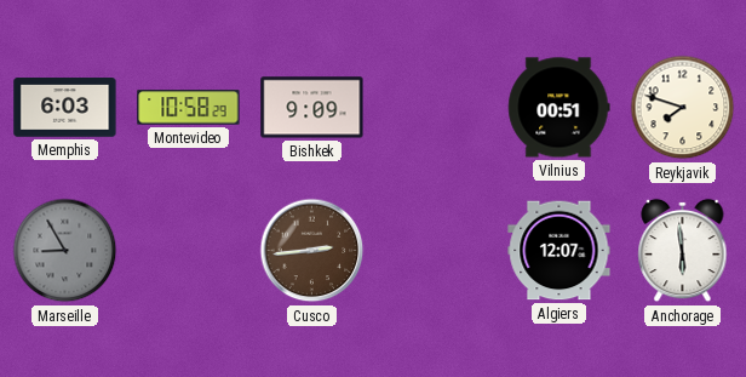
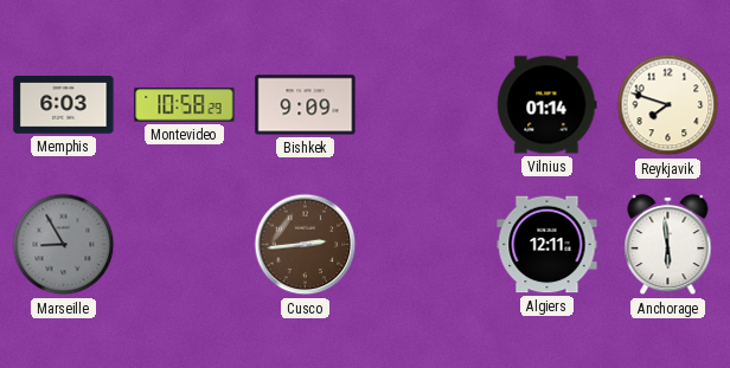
Vilnius: 00:51 -> 01:14 (547, 105)
Algiers: 12:07 -> 12:11 (547, 245)
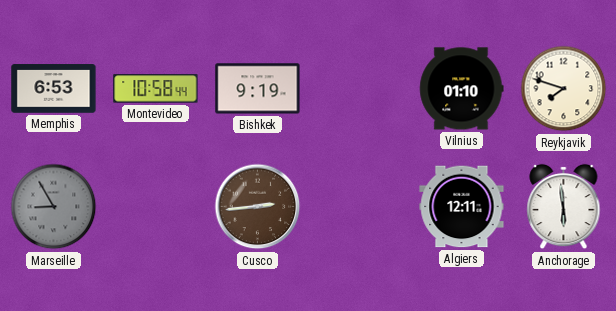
Memphis: 6:03 -> 6:53 (54, 89)
Montevideo: 10:58:29 -> 10:58:44 (156, 89)
Bishkek: 9:09 -> 9:19 (258, 89)
Vilnius: 01:14 -> 01:10 (462, 89)
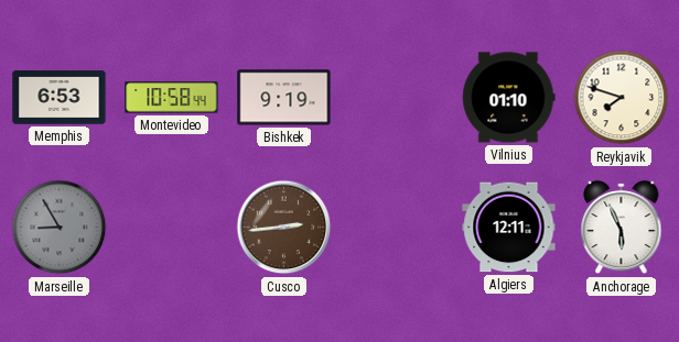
Anchorage: 5:59 -> 5:56 (622, 228)
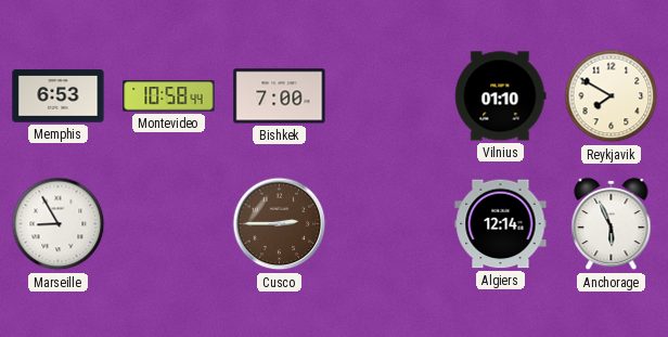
Bishkek: 9:19 -> 7:00 (280, 96)
Reykjavik: 7:48 -> 7:50 (612, 96)
Marseille dial: grey -> white (59, 224)
Cusco: 2:44 -> 2:45 (280, 224)
Algiers: 12:11 -> 12:14 (501, 224)
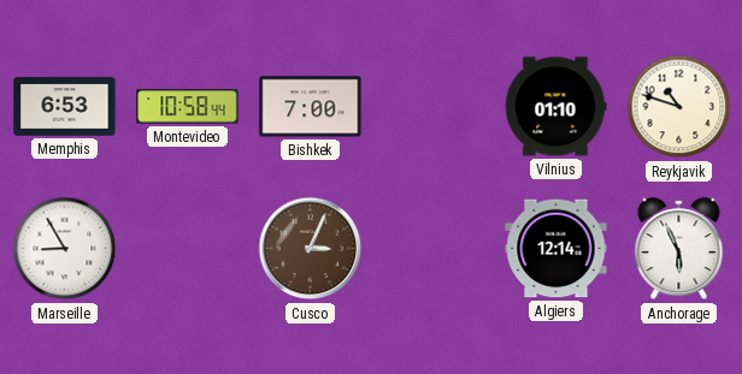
Reykjavik: 7:50 -> 10:48 (679, 107)
Cusco: 2:45 -> 3:04 (311, 249)
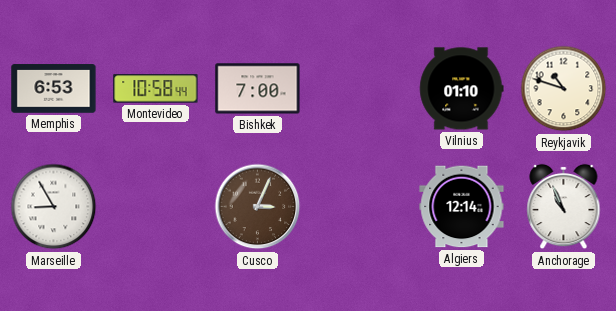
Anchorage: 5:56 -> 10:56 (564, 207)
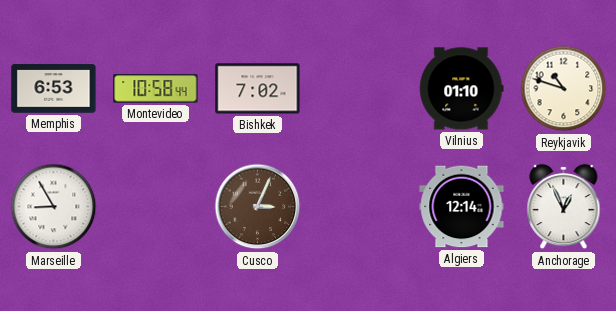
Bishkek: 7:00 -> 7:02 (258, 89)
Anchorage: 10:56 -> 12:56 (564, 207)
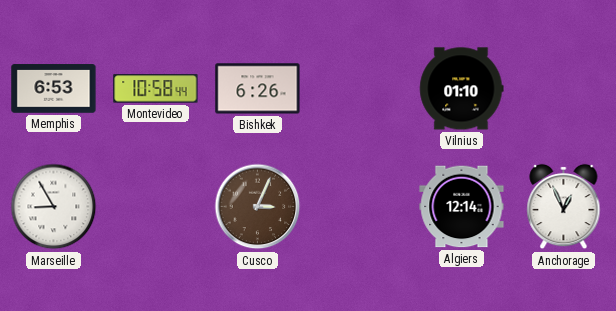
Bishkek: 7:02 -> 6:26 (258, 89)
Reykjavik: 10:48 -> none (564, 89)
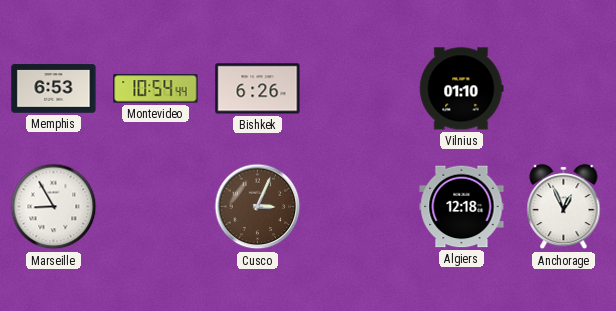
Montevideo: 10:58 -> 10:54 (156, 89)
Algiers: 12:14 -> 12:18 (462, 207)
